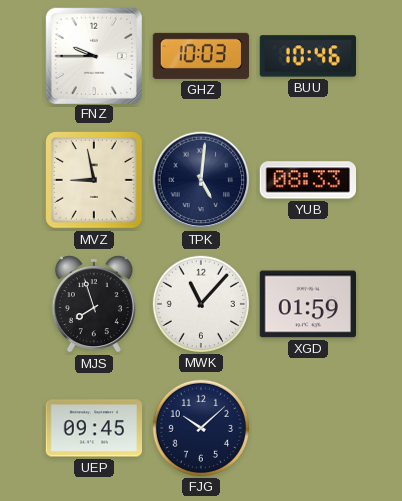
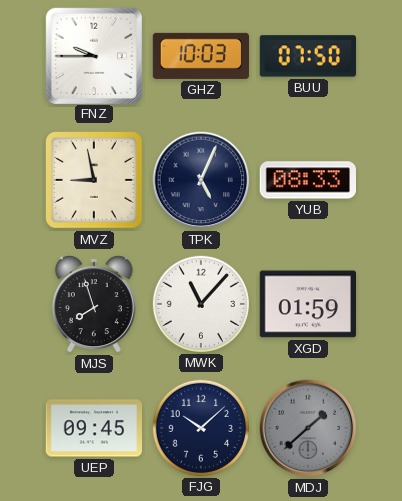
BUU: 10:46 -> 07:50 (307, 56)
TPK: 5:01 -> 5:04 (201, 180)
MDJ: none -> 1:38 (308, 428)
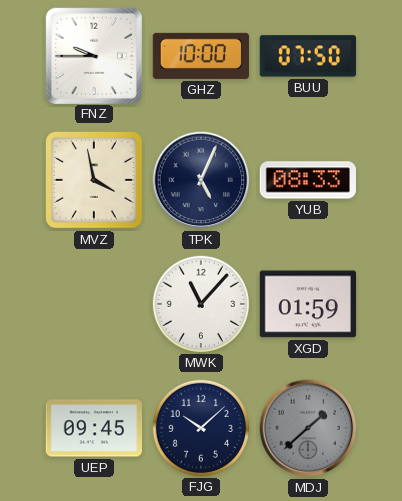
GHZ: 10:03 -> 10:00 (200, 56)
MVZ: 8:58 -> 3:58 (95, 181)
MJS: 7:57 -> none (94, 304)
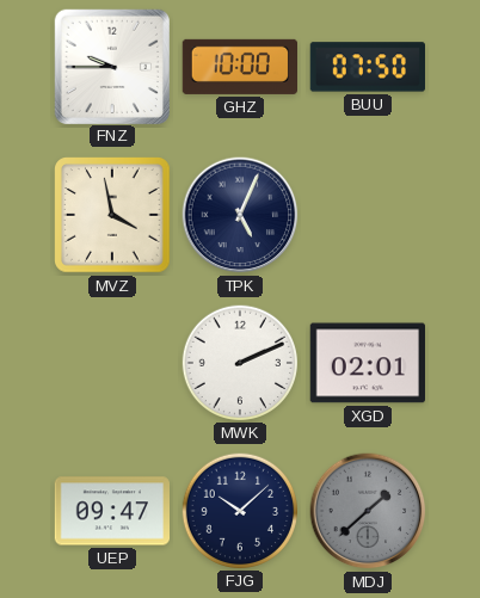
YUB: 08:33 -> none (307, 180)
MWK: 11:07 -> 2:11 (239, 362)
XGD: 01:59 -> 02:01 (367, 363)
UEP: 09:45 -> 09:47 (111, 511)
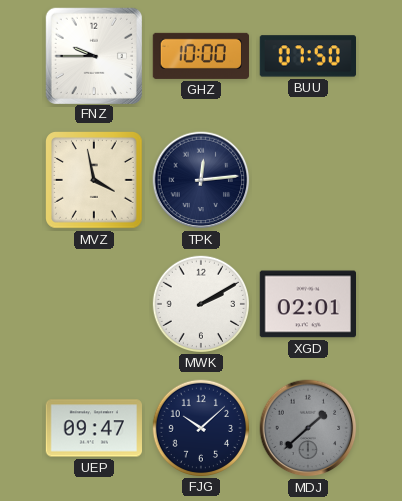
TPK: 5:04 -> 12:14 (201, 180)
MWK: 2:11 -> 2:10 (200, 303)
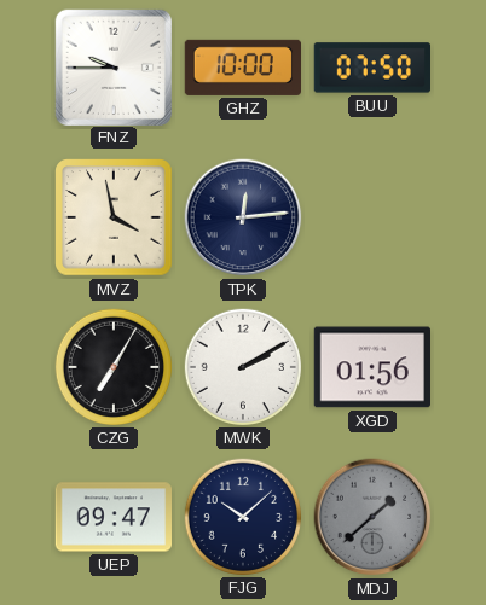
CZG: none -> 7:05 (112, 366)
XGD: 02:01 -> 01:56 (371, 367)
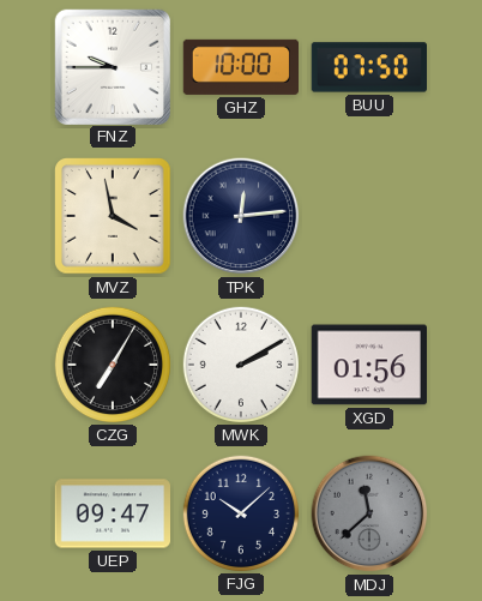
MDJ: 1:38 -> 11:38 (369, 513)
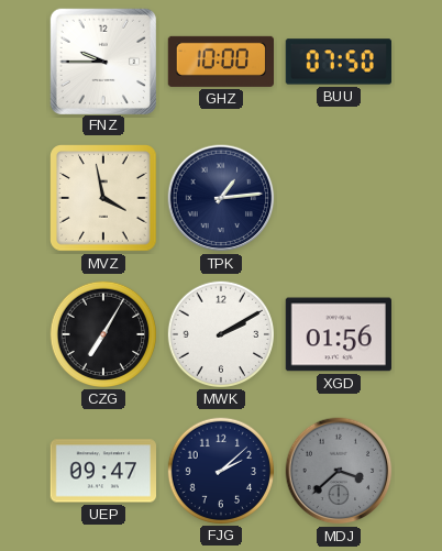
TPK: 12:14 -> 1:14 (221, 198)
FJG: 10:08 -> 2:08 (220, 470)
MDJ: 11:38 -> 3:38 (339, 471)
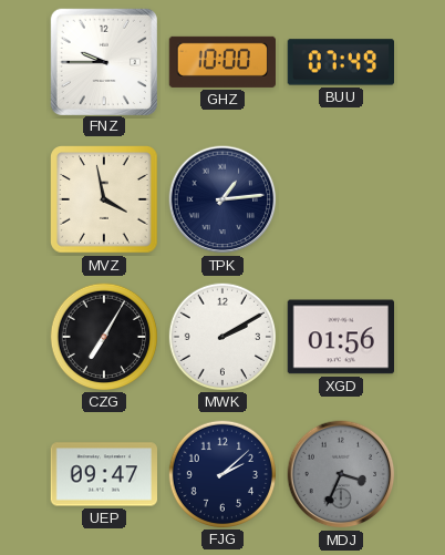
BUU: 07:50 -> 07:49 (340, 62)
MDJ: 3:38 -> 3:34 (341, 474)
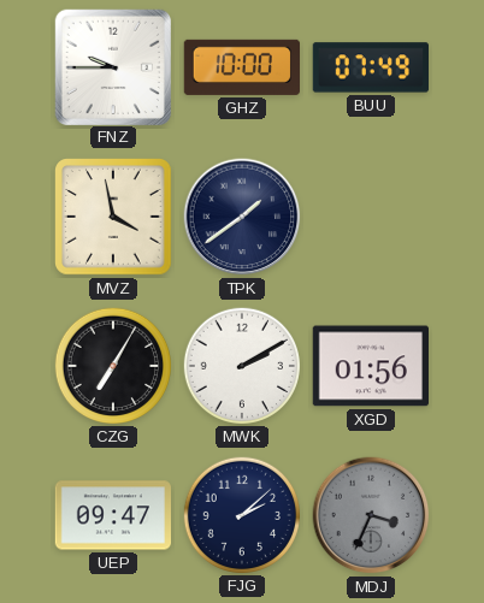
TPK: 1:14 -> 1:39 (242, 217)
